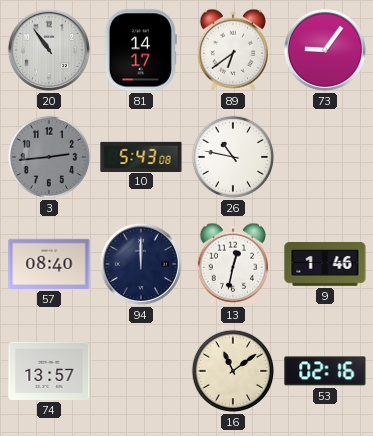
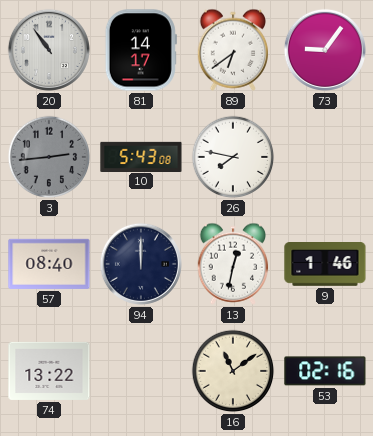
26: 10:47 -> 7:47 (233, 157)
74: 13:57 -> 13:22 (49, 371)
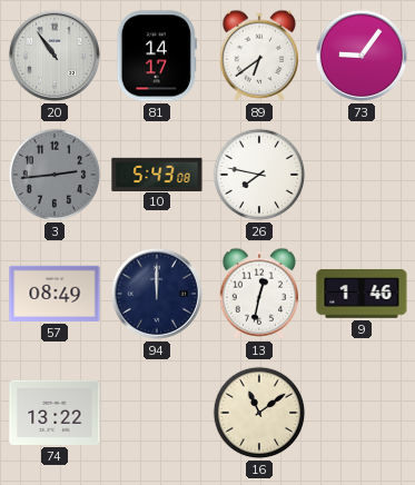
57: 08:40 -> 08:49 (55, 294)
53: 02:16 -> none (325, 371)
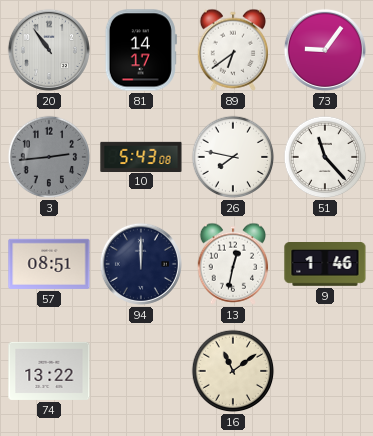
51: none -> 11:23 (325, 157)
57: 08:49 -> 08:51 (49, 264)
